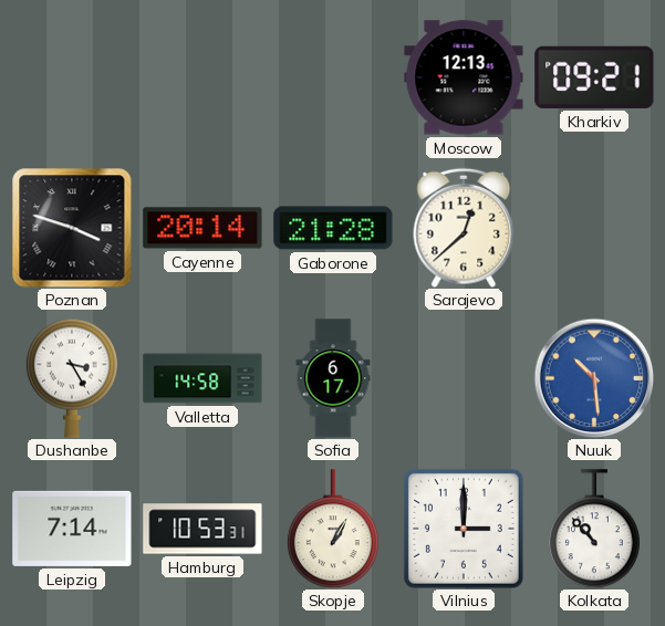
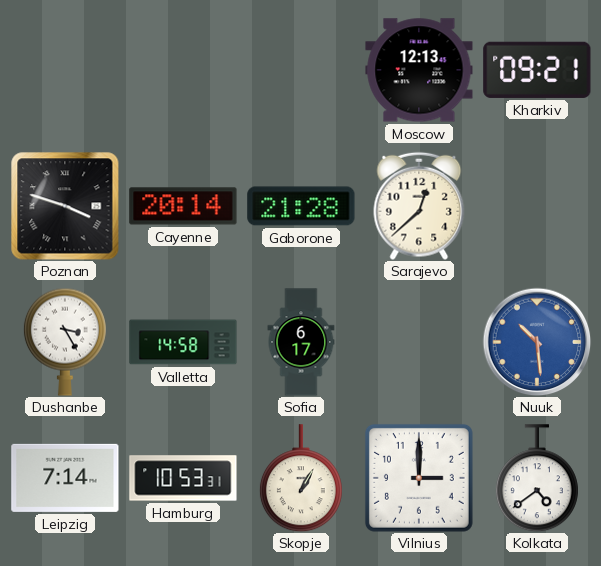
Kolkata: 10:53 -> 4:39 (537, 478)
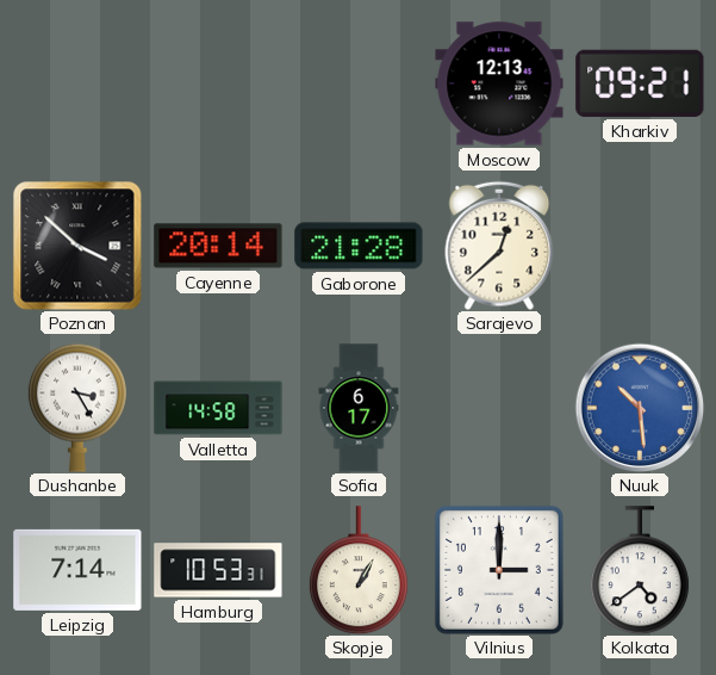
Poznan: 3:48 -> 3:52 (77, 246)
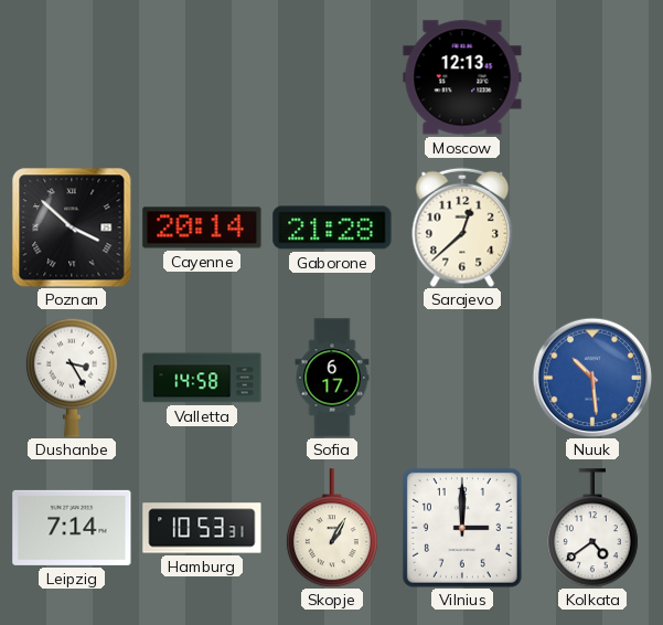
Kharkiv: 09:21 -> none (640, 83)
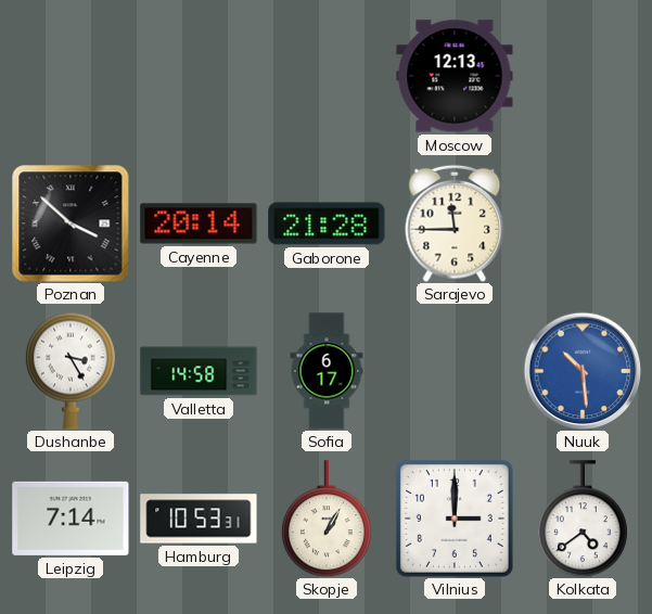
Sarajevo: 12:38 -> 11:45 (455, 223)
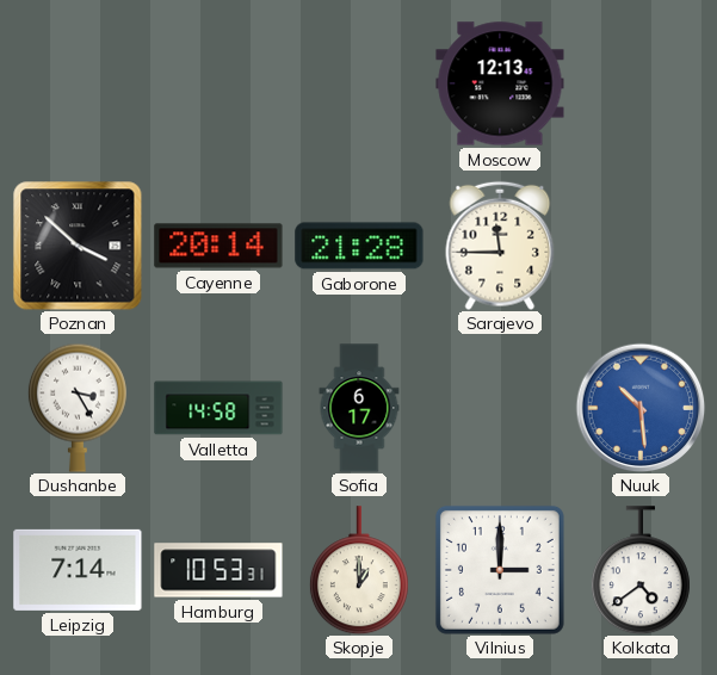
Skopje: 1:05 -> 1:00 (359, 570)
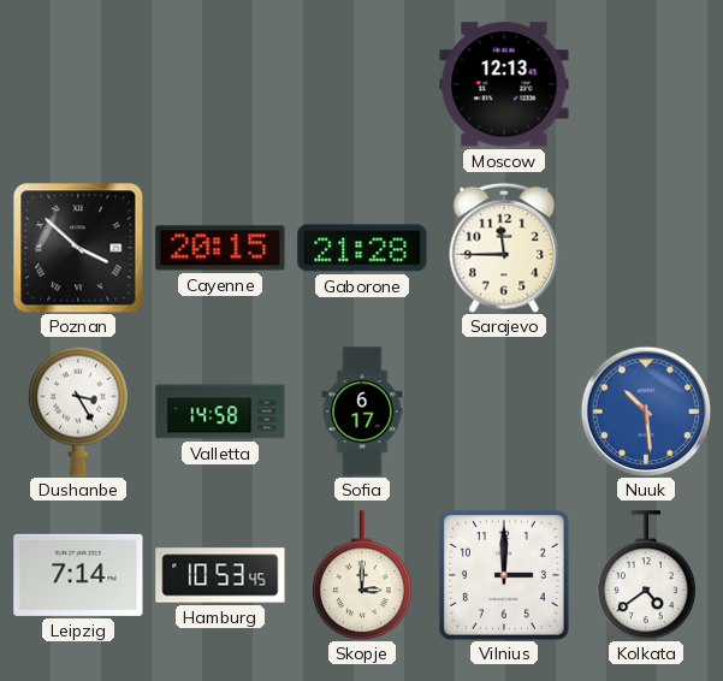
Cayenne: 20:14 -> 20:15 (220, 248)
Hamburg: 10:53:31 -> 10:53:45 (220, 575)
Skopje: 1:00 -> 3:00 (362, 575)
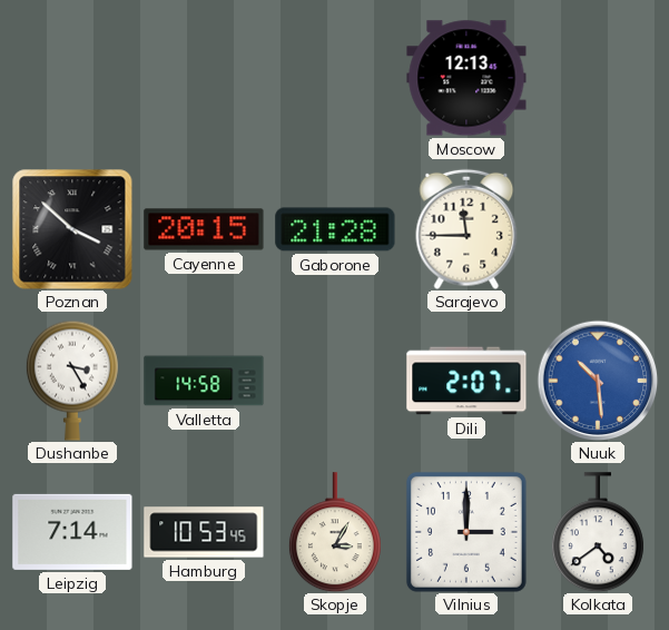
Sofia: 6:17 -> none (362, 411)
Dili: none -> 2:07 (466, 381)
Skopje: 3:00 -> 3:05 (335, 532)
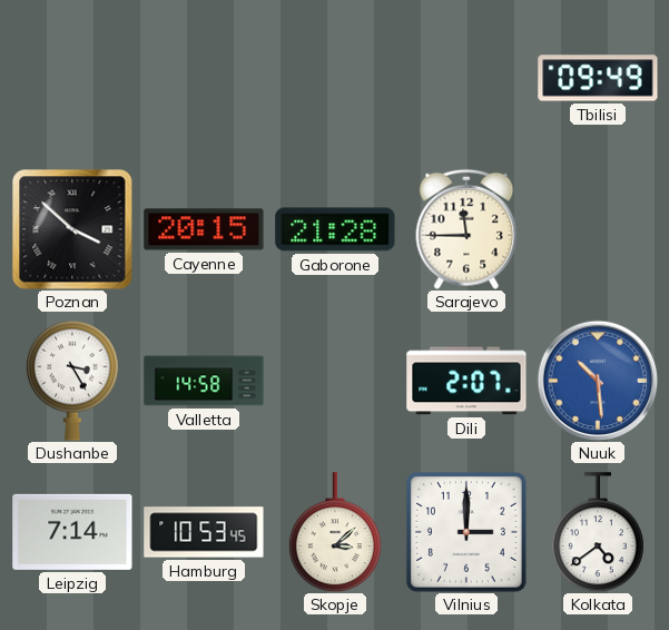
Moscow: 12:13 -> none (466, 78)
Tbilisi: none -> 09:49 (598, 78)
Skopje: 3:05 -> 3:08 (335, 532)
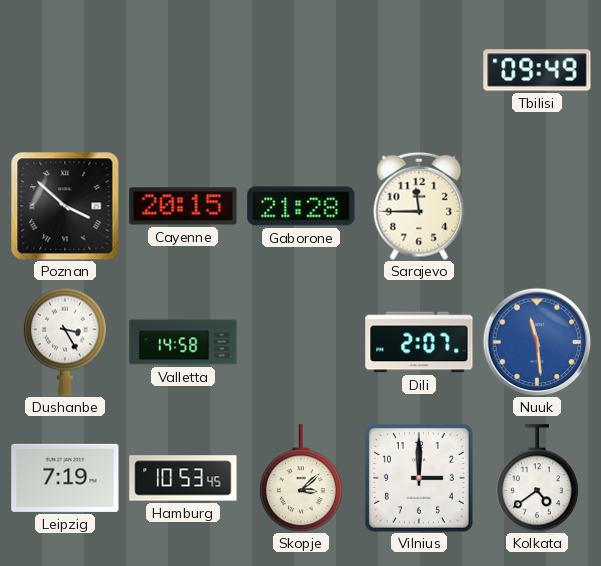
Nuuk: 10:29 -> 11:29 (537, 342)
Leipzig: 7:14 -> 7:19 (65, 478)
